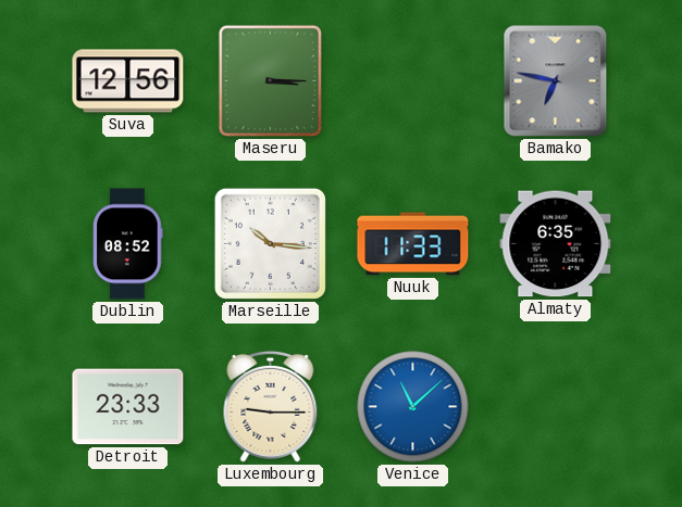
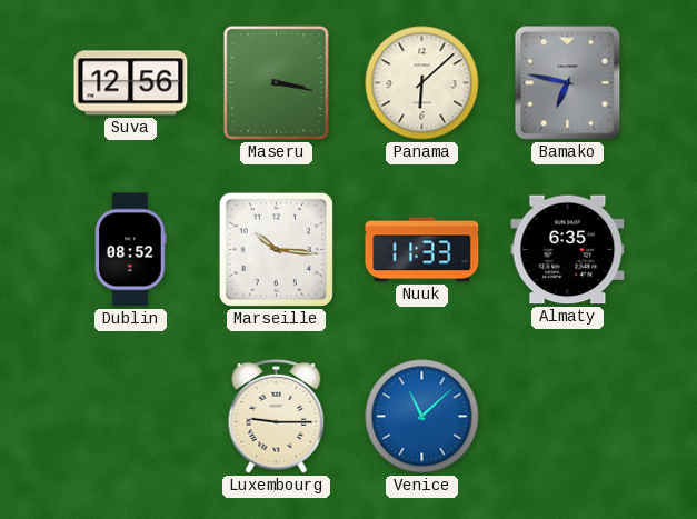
Maseru: 3:15 -> 3:17 (276, 82)
Panama: none -> 6:08 (422, 83)
Detroit: 23:33 -> none (128, 407)
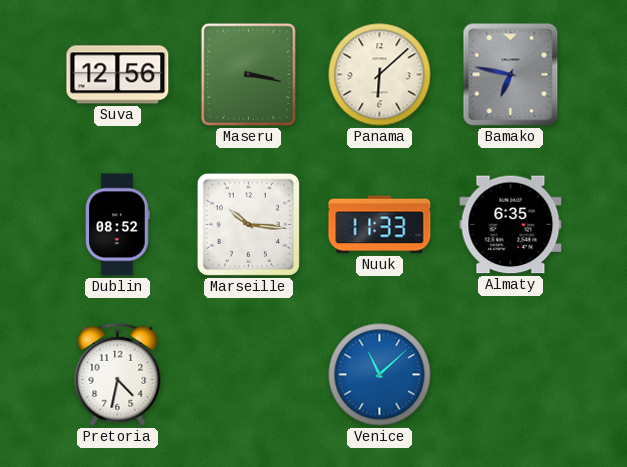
Pretoria: none -> 4:32 (118, 374)
Luxembourg: 9:15 -> none (277, 416)
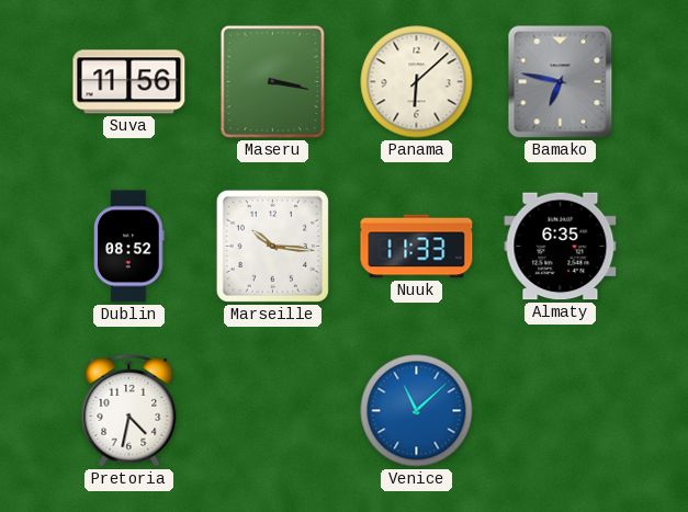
Suva: 12:56 -> 11:56 (129, 82)
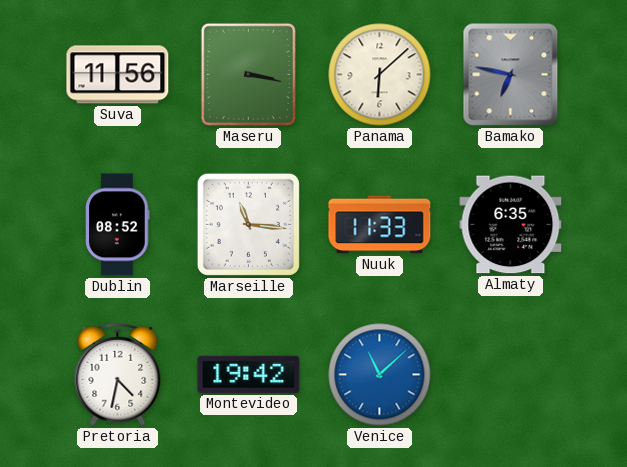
Marseille: 10:16 -> 11:16 (248, 224)
Montevideo: none -> 19:42 (249, 374)
